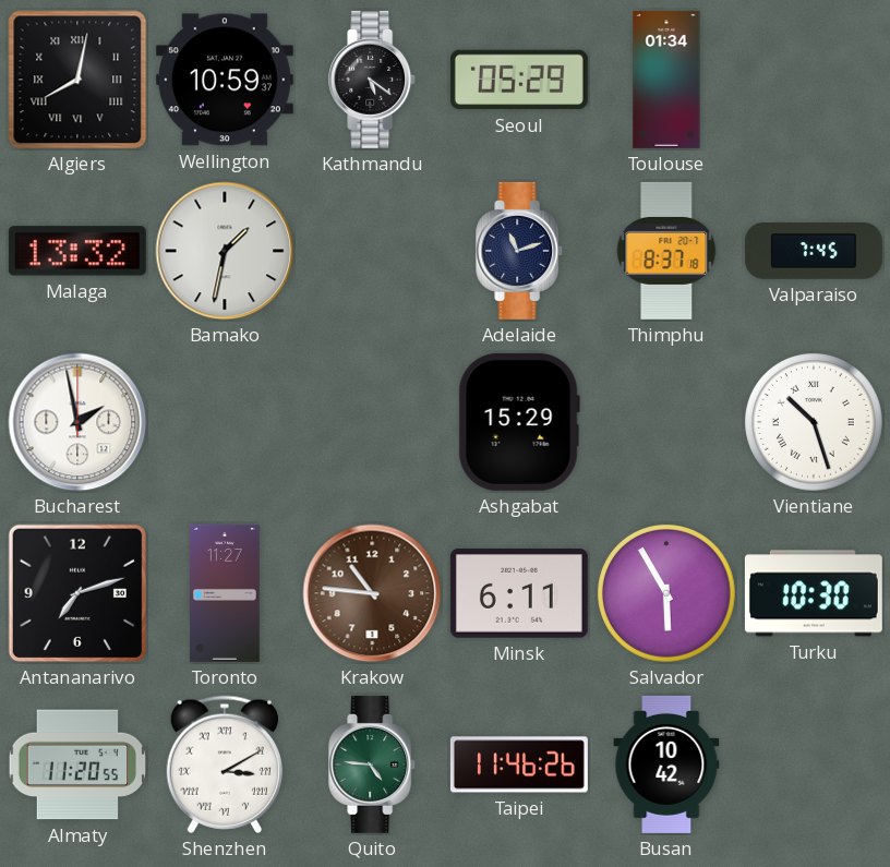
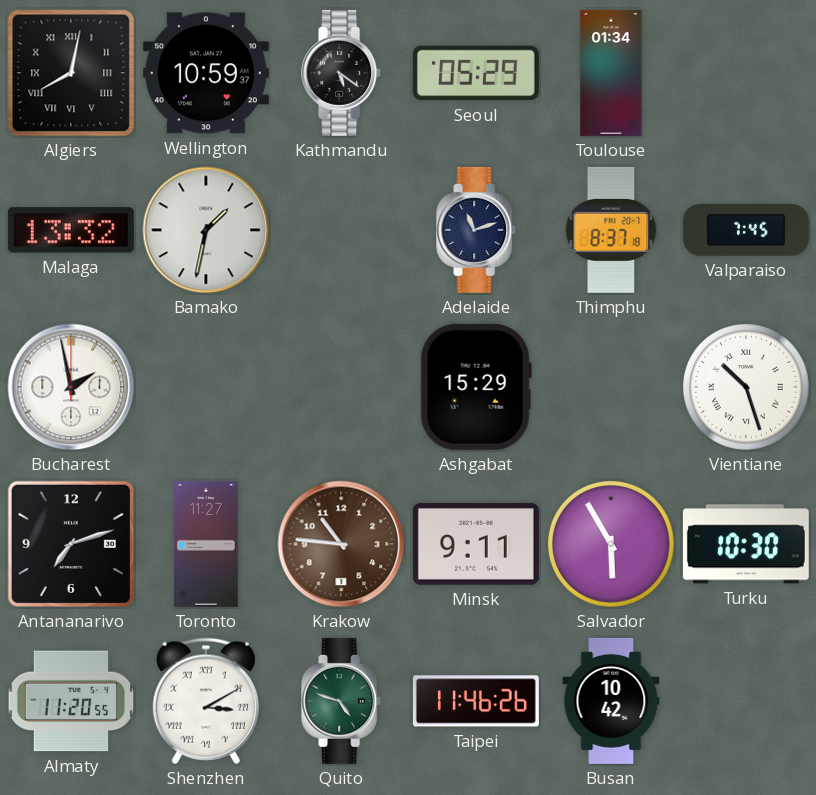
Minsk: 6:11 -> 9:11 (476, 544)
Quito: 4:46 -> 4:48 (342, 701)
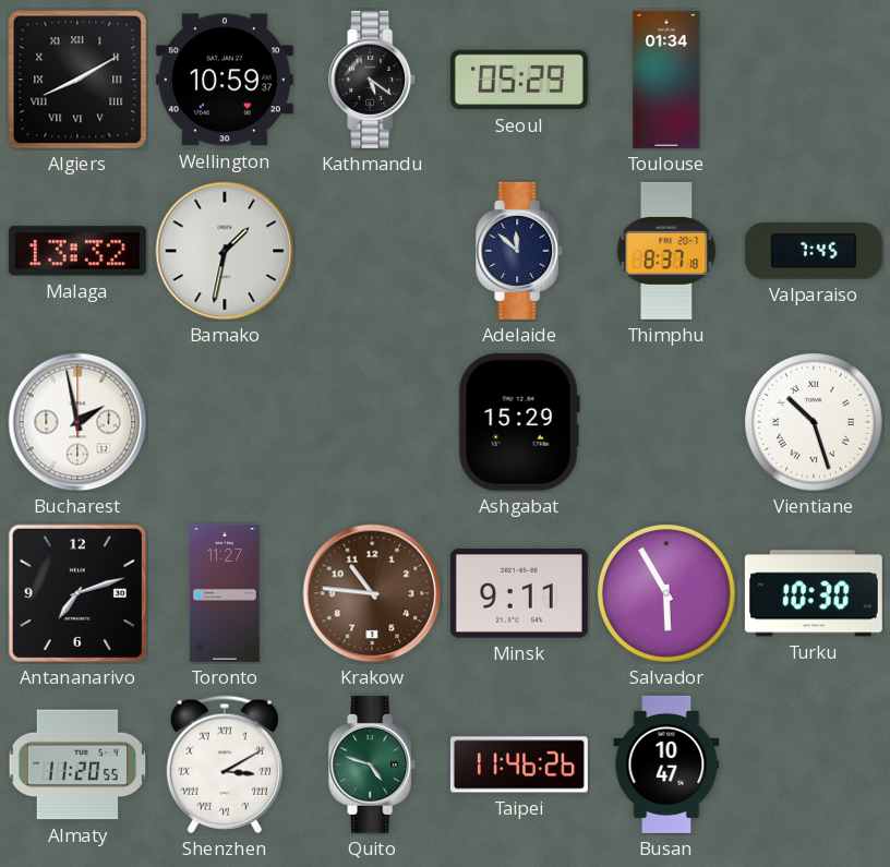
Algiers: 8:02 -> 8:10 (77, 80)
Adelaide: 11:12 -> 11:52 (520, 251)
Busan: 10:42 -> 10:47 (666, 764)
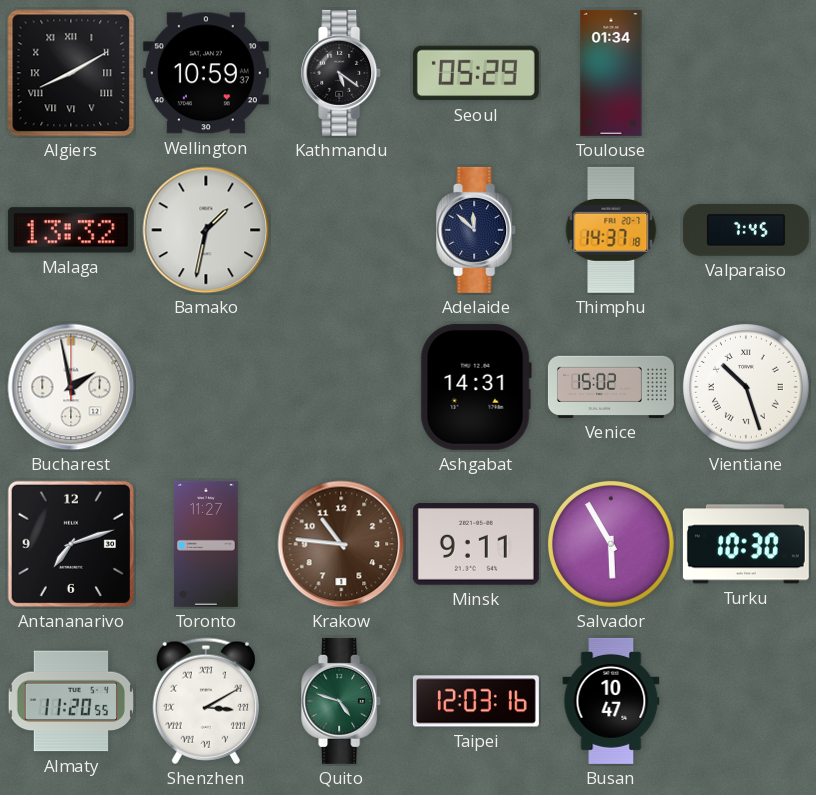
Thimphu: 8:37 -> 14:37 (611, 230)
Ashgabat: 15:29 -> 14:31 (476, 387)
Venice: none -> 15:02 (611, 387)
Taipei: 11:46 -> 12:03 (476, 701)
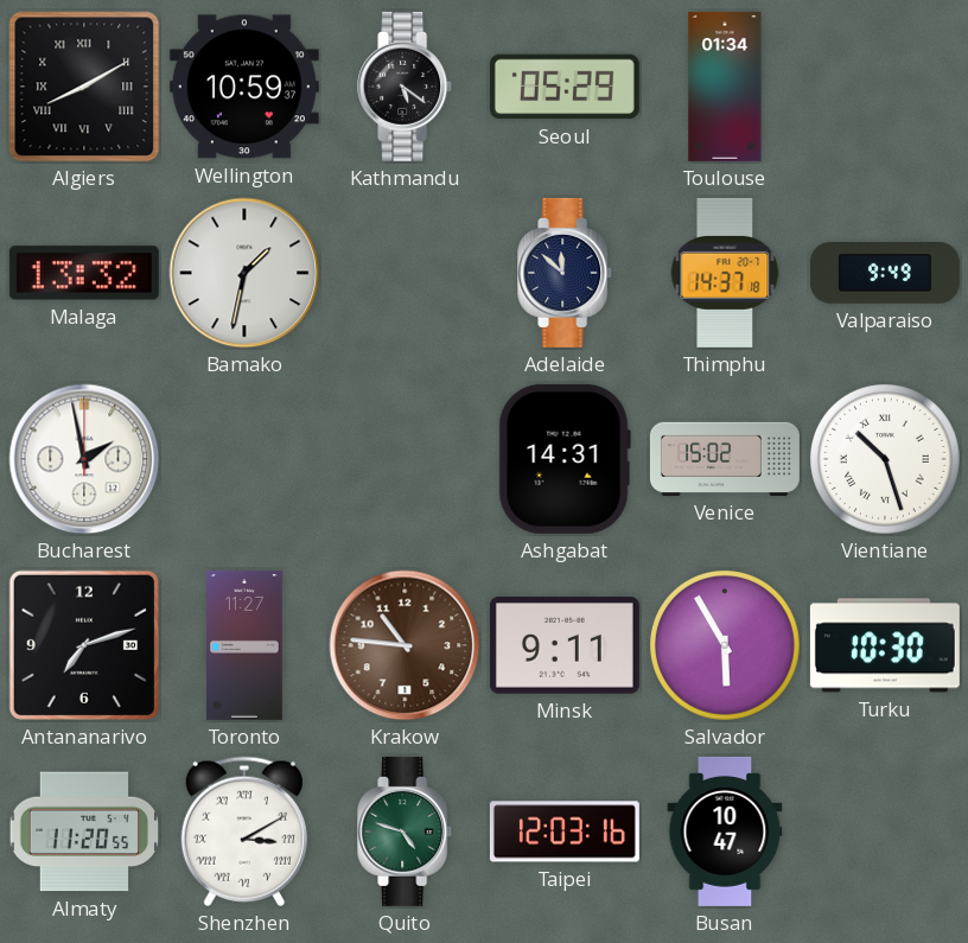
Valparaiso: 7:45 -> 9:49 (885, 274)
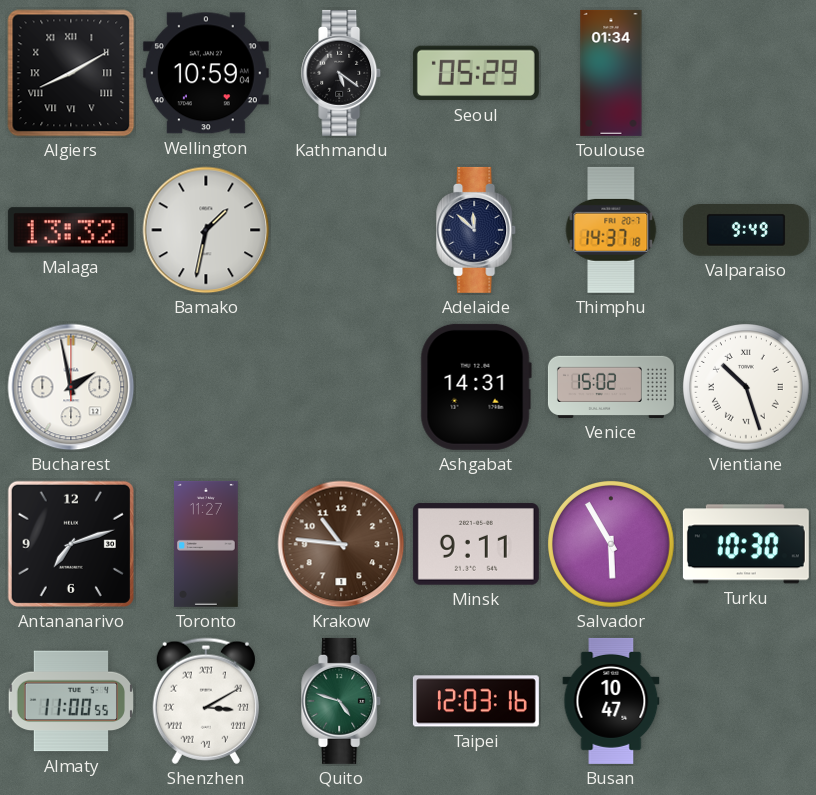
Wellington: 10:59:37 -> 10:59:04 (206, 73)
Almaty: 11:20 -> 11:00 (70, 701)
